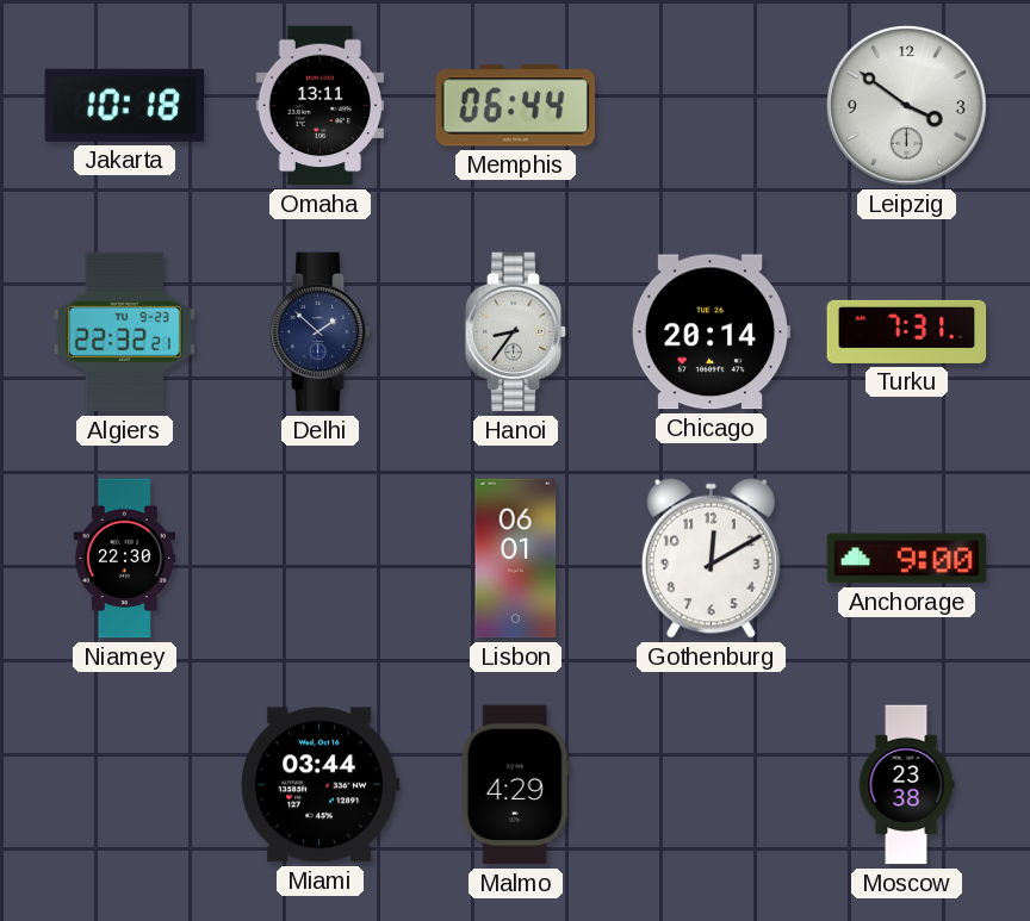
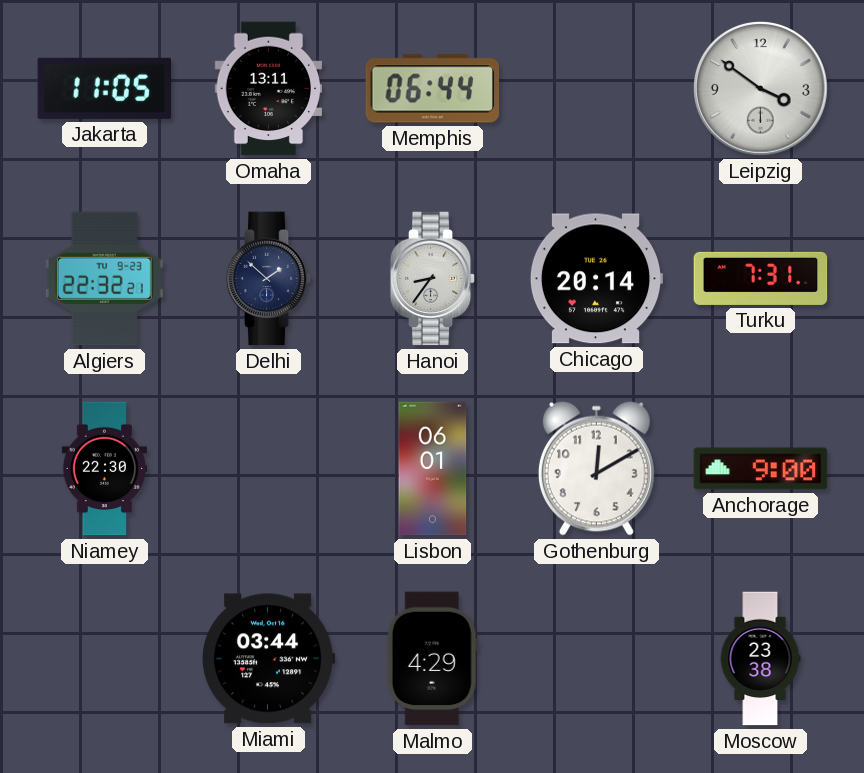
Jakarta: 10:18 -> 11:05 (105, 88)
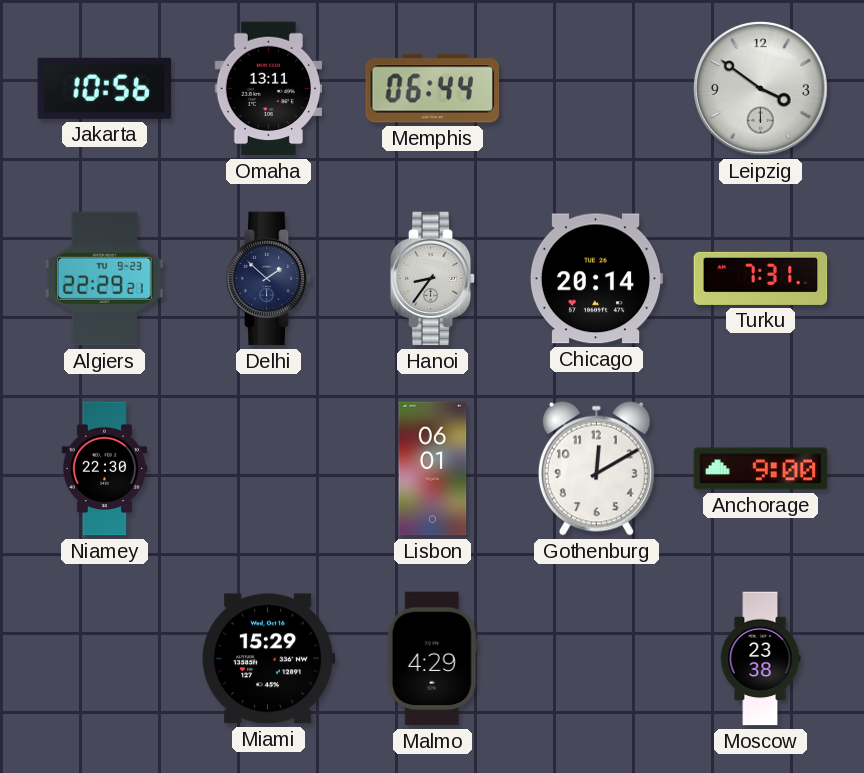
Jakarta: 11:05 -> 10:56 (105, 88)
Algiers: 22:32 -> 22:29 (104, 279)
Miami: 03:44 -> 15:29 (268, 659)
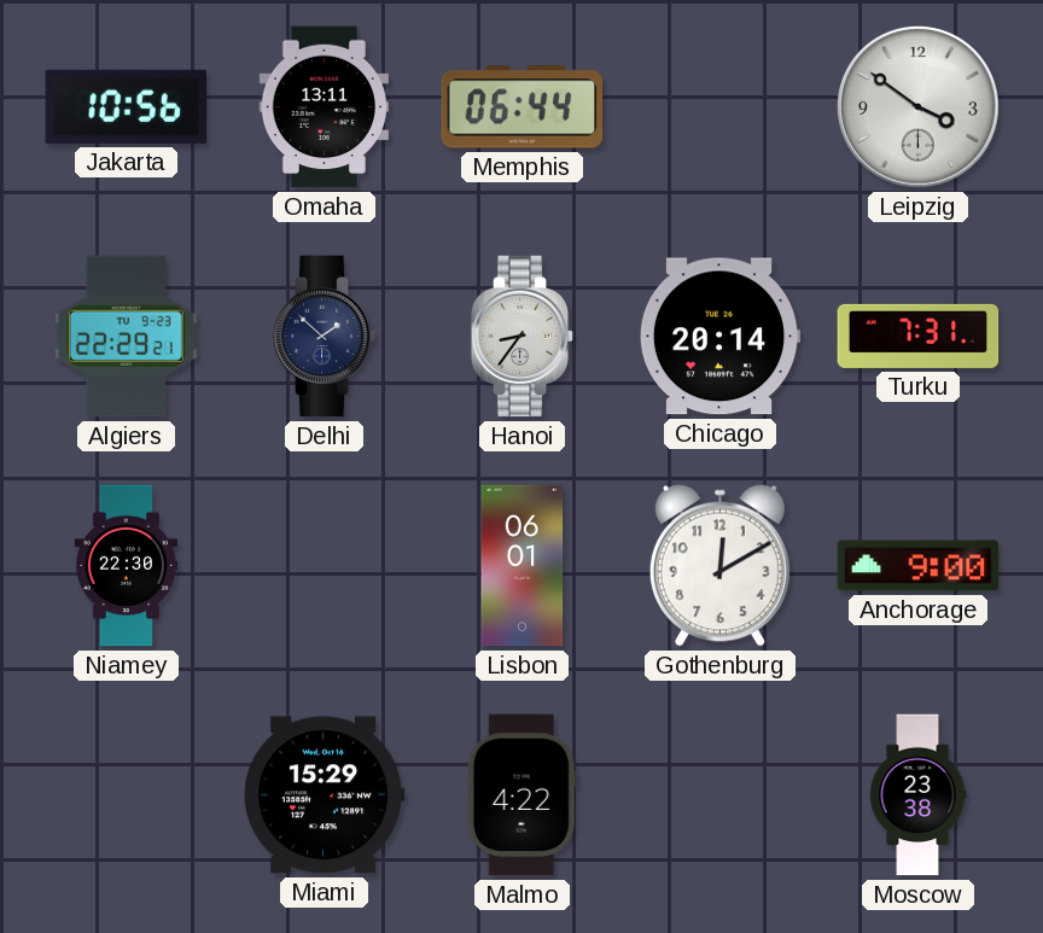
Malmo: 4:29 -> 4:22 (521, 795)
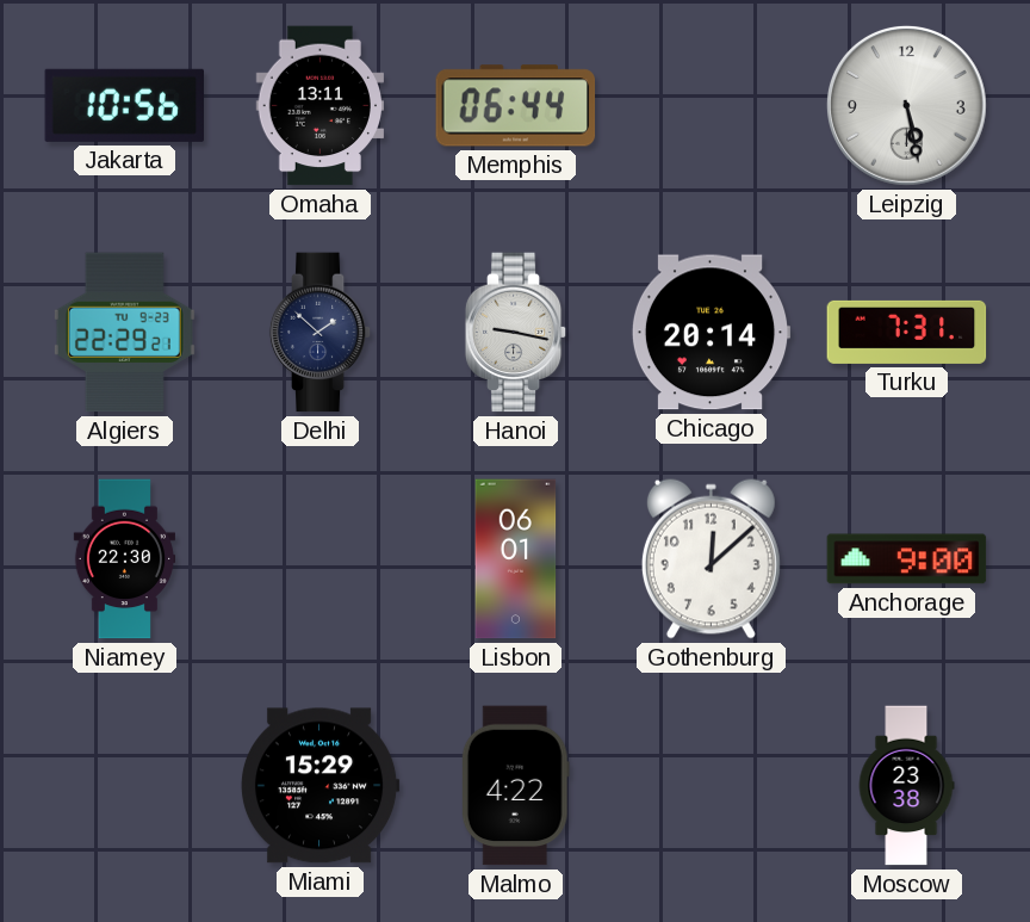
Leipzig: 3:51 -> 5:28 (906, 105)
Hanoi: 8:36 -> 9:17 (516, 333)
Gothenburg: 12:10 -> 12:08 (711, 558)
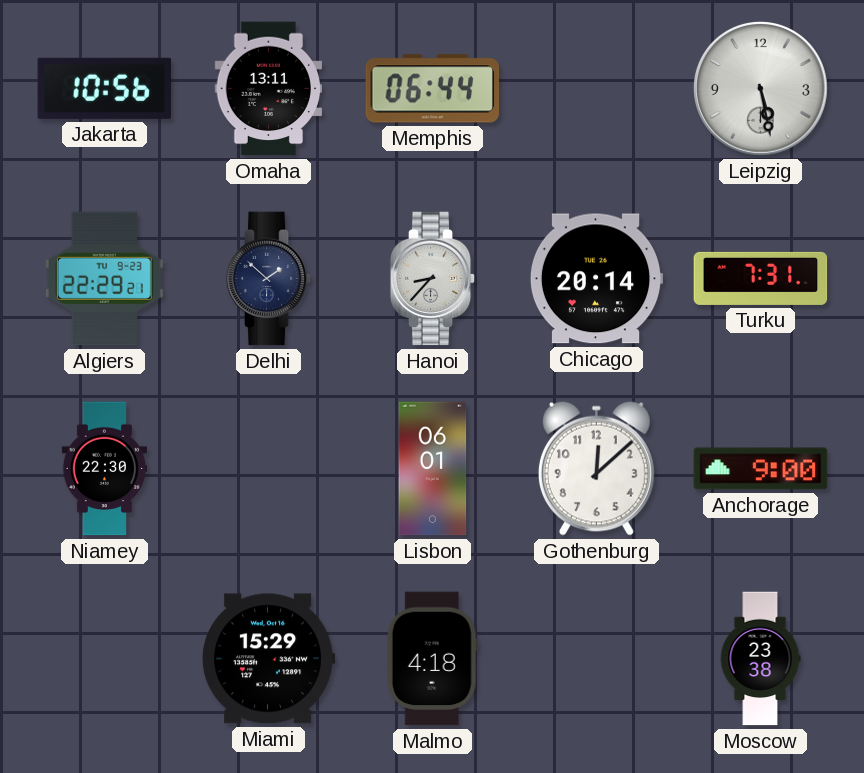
Hanoi: 9:17 -> 8:37 (433, 279)
Malmo: 4:22 -> 4:18 (432, 659)
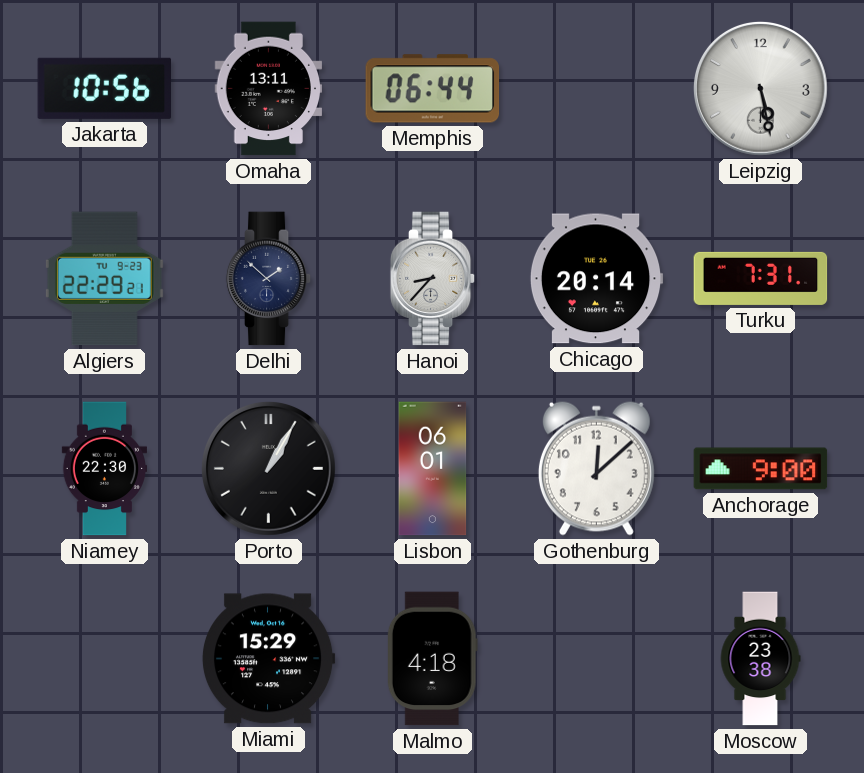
Porto: none -> 1:05 (268, 468)
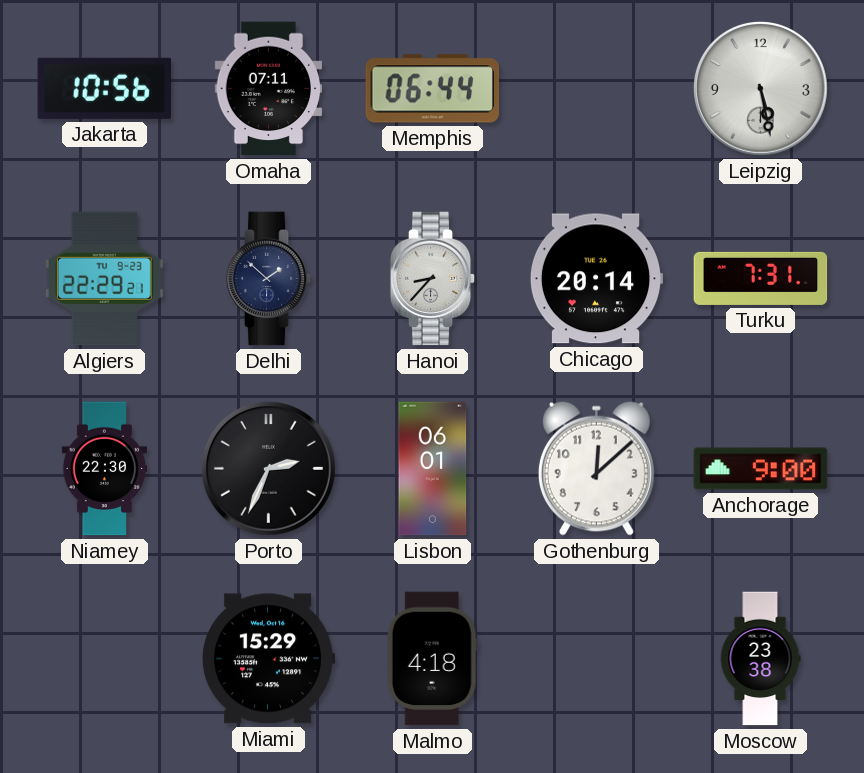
Omaha: 13:11 -> 07:11 (268, 89)
Porto: 1:05 -> 2:34 (268, 468)
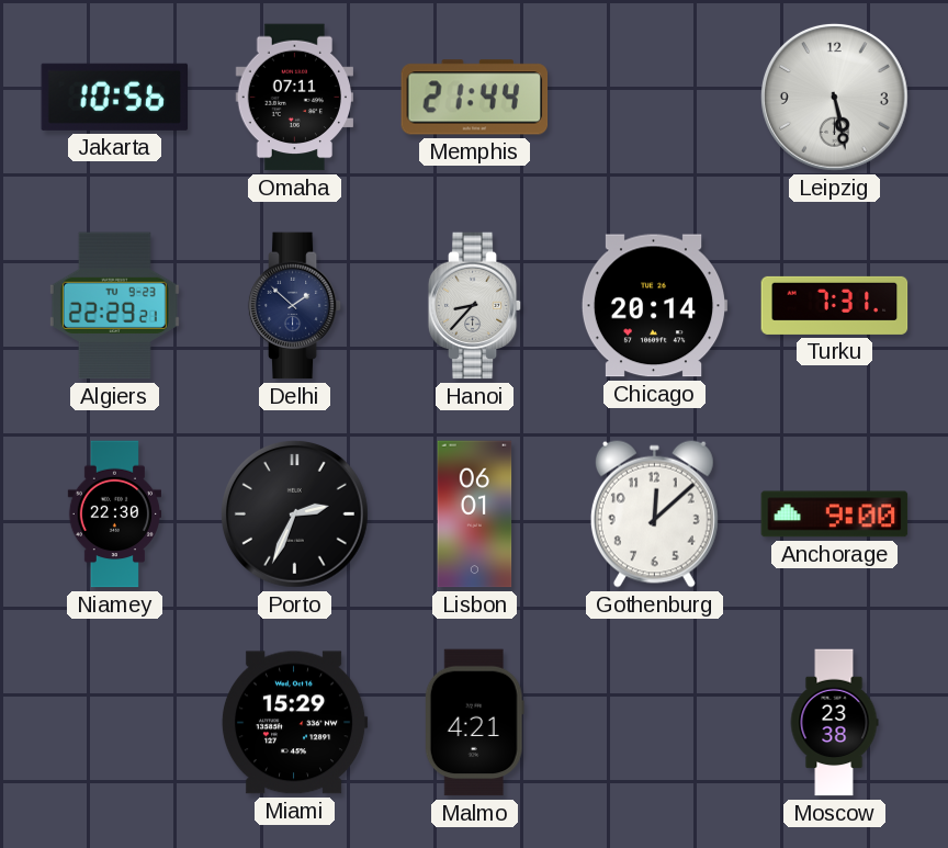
Memphis: 06:44 -> 21:44 (475, 98)
Malmo: 4:18 -> 4:21 (474, 723)
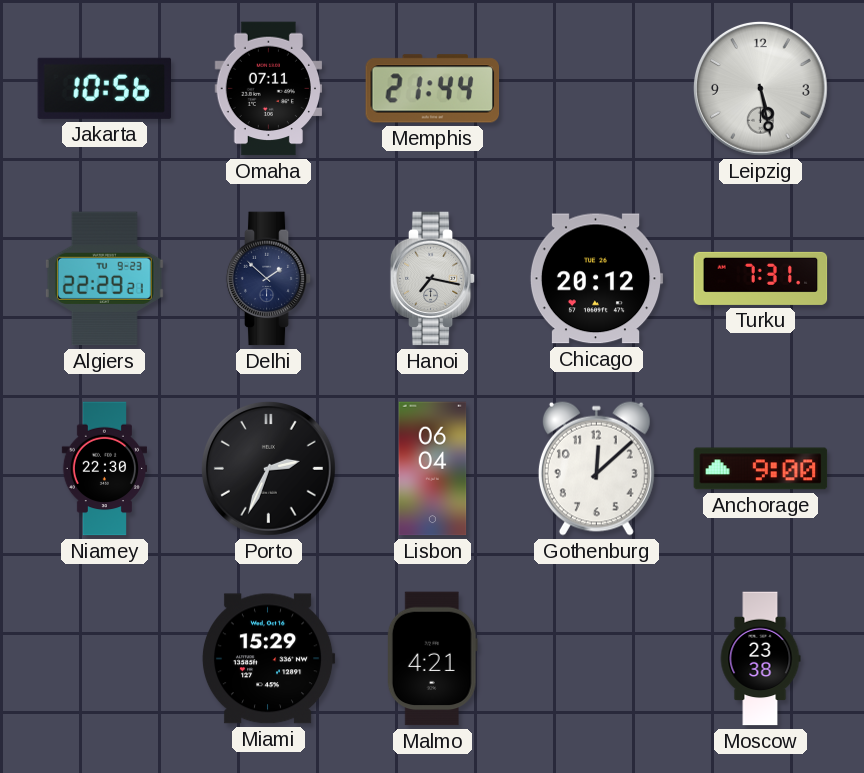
Hanoi: 8:37 -> 7:17 (433, 279)
Chicago: 20:14 -> 20:12 (596, 279)
Lisbon: 06:01 -> 06:04 (433, 469)
